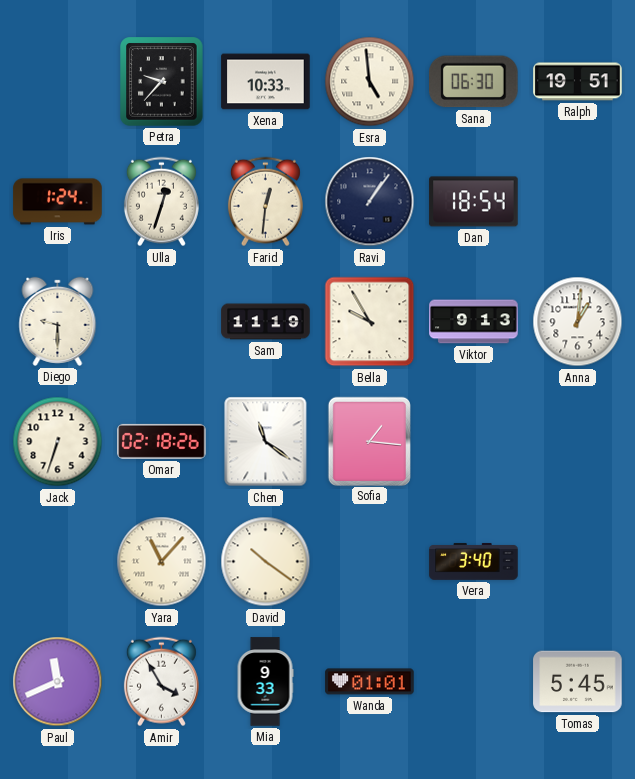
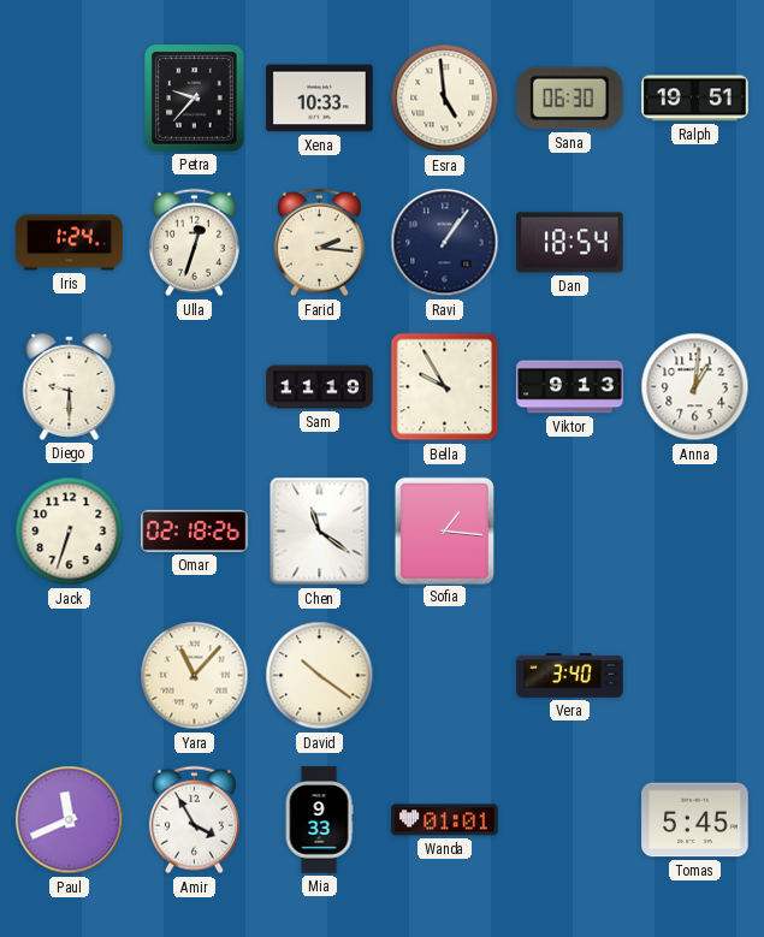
Farid: 12:31 -> 2:16 (319, 243)
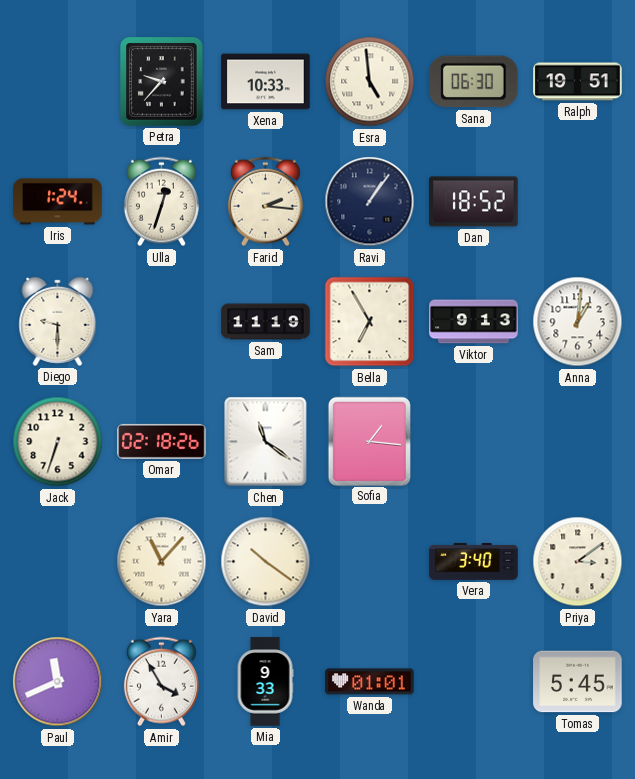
Dan: 18:54 -> 18:52 (474, 202)
Bella: 9:55 -> 6:55 (370, 322)
Priya: none -> 3:09 (578, 562)
